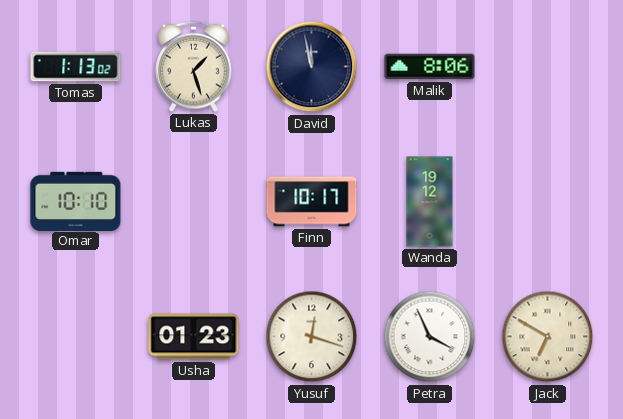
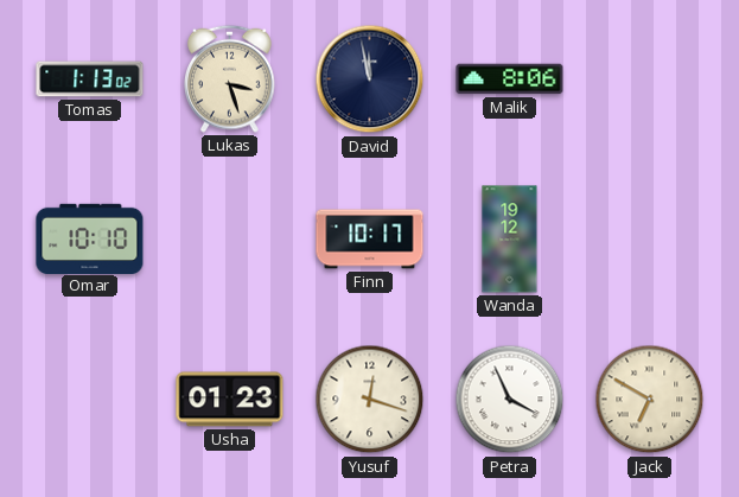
Lukas: 1:27 -> 3:27 (230, 78)
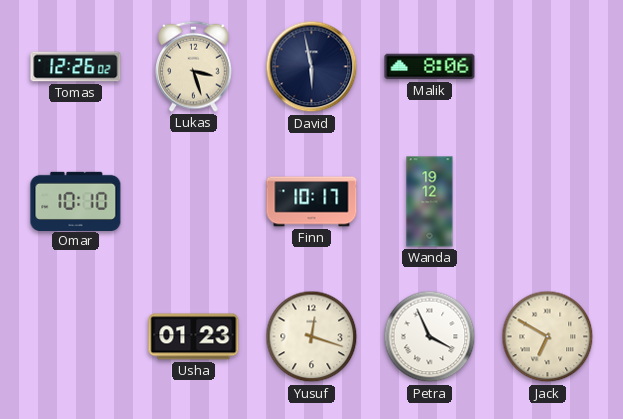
Tomas: 1:13 -> 12:26 (76, 67)
David: 11:58 -> 5:58 (312, 67)
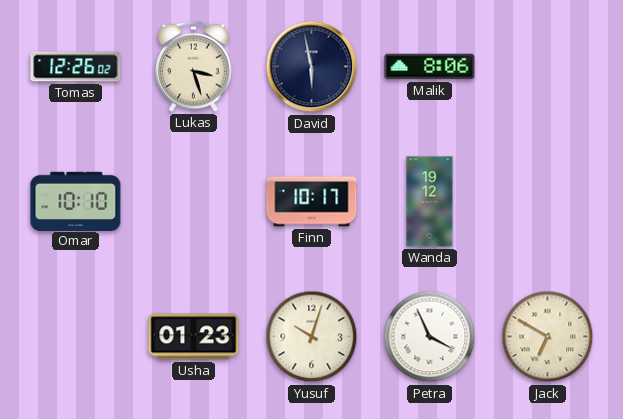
Yusuf: 12:18 -> 10:03 (312, 337)
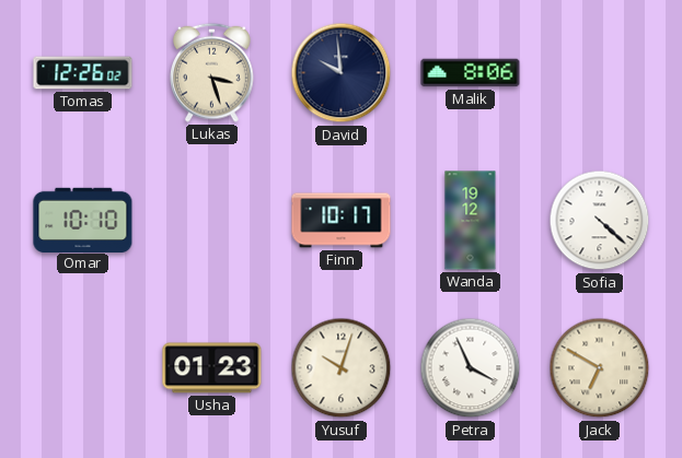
David: 5:58 -> 9:59 (342, 73)
Sofia: none -> 4:22 (600, 221)
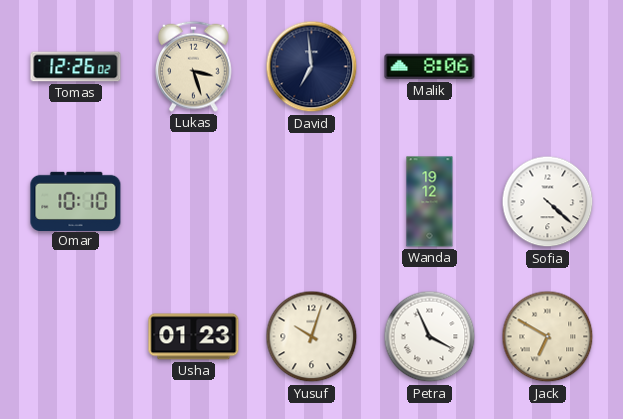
David: 9:59 -> 6:59 (312, 67)
Finn: 10:17 -> none (342, 221)
